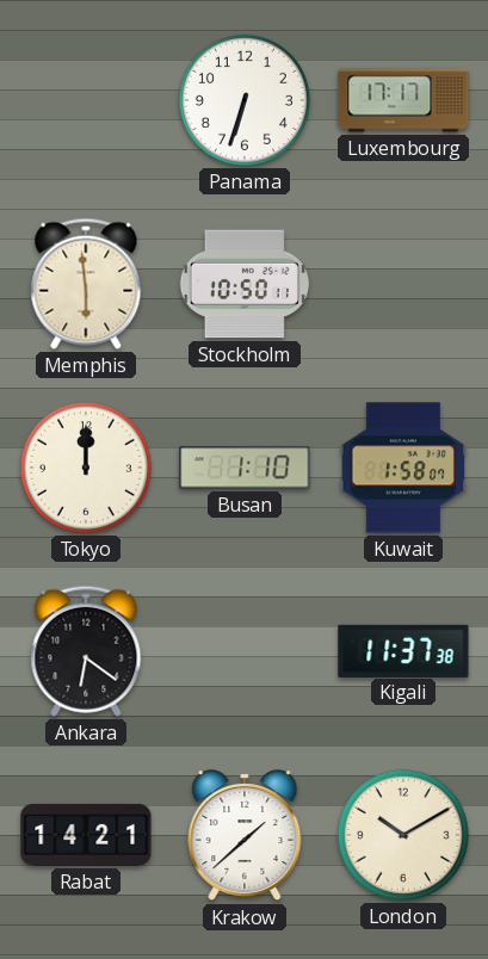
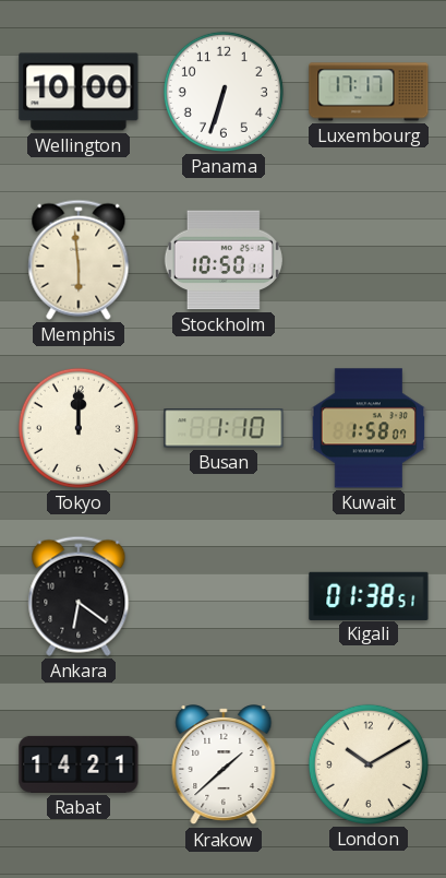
Wellington: none -> 10:00 (79, 92)
Kigali: 11:37 -> 01:38 (369, 595)
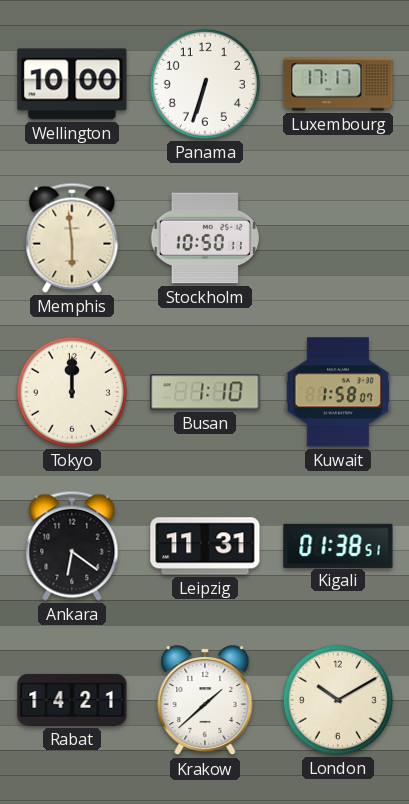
Leipzig: none -> 11:31 (205, 546)
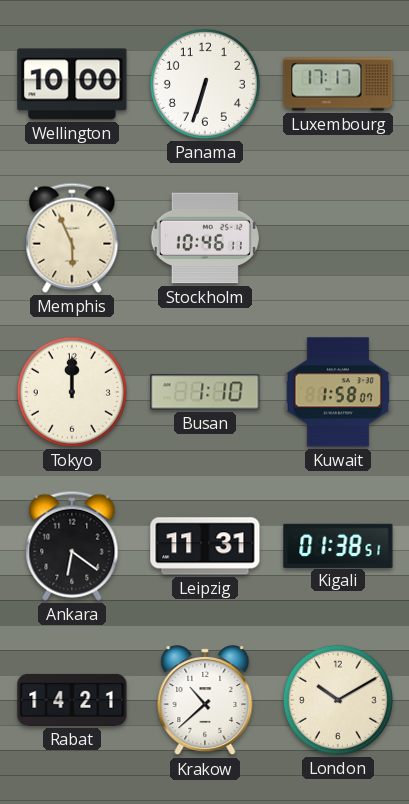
Memphis: 5:59 -> 5:56 (72, 238)
Stockholm: 10:50 -> 10:46 (205, 238)
Krakow: 1:38 -> 10:38 (205, 701)
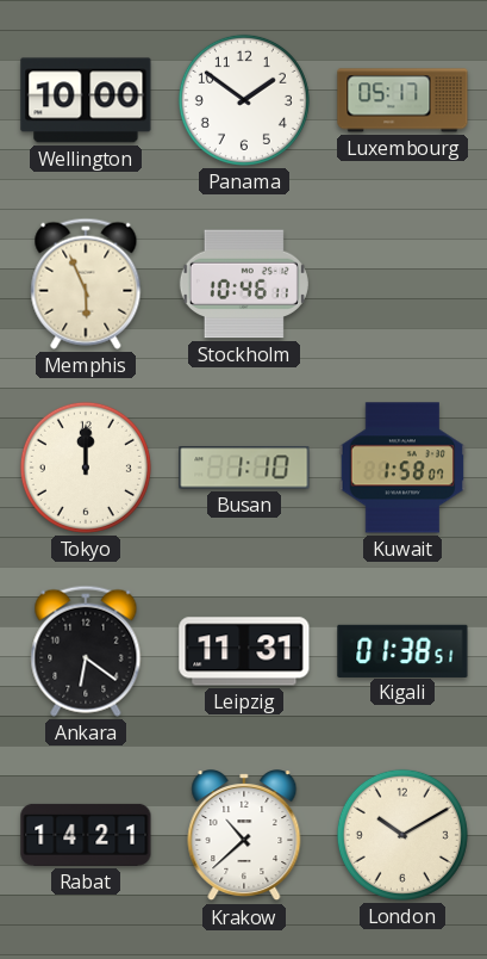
Panama: 6:33 -> 1:51 (244, 100)
Luxembourg: 17:17 -> 05:17 (402, 100)
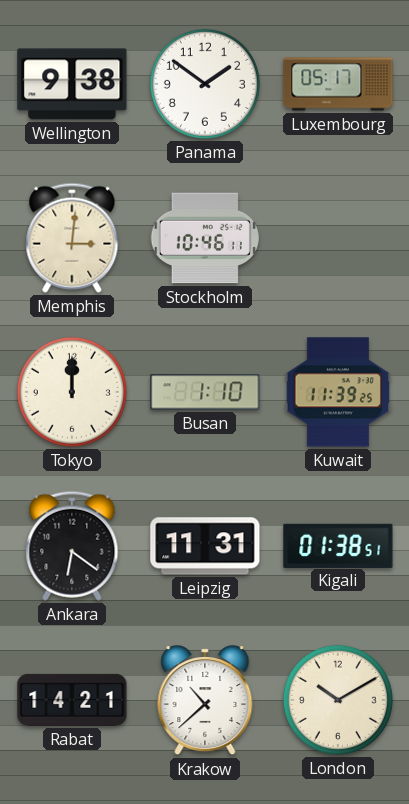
Wellington: 10:00 -> 9:38 (72, 84)
Memphis: 5:56 -> 3:01 (72, 238)
Kuwait: 1:58 -> 11:39 (338, 392)
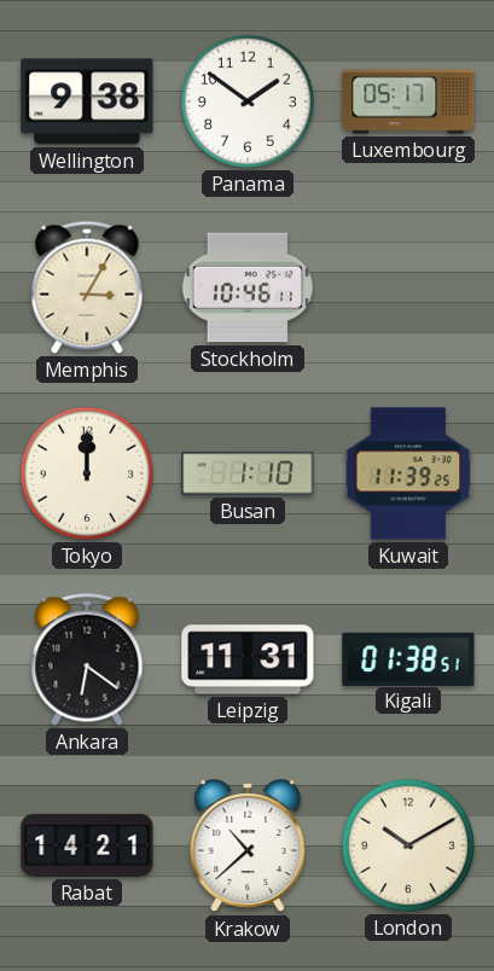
Memphis: 3:01 -> 3:05 (87, 287)
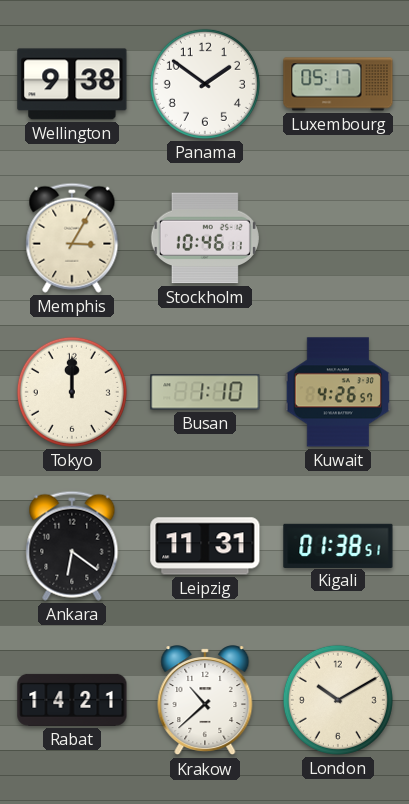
Kuwait: 11:39 -> 4:26 (338, 392)
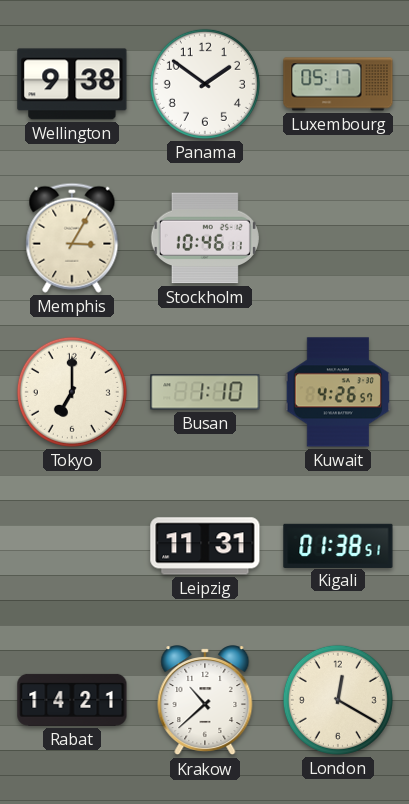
Tokyo: 12:00 -> 7:00 (72, 392)
Ankara: 6:21 -> none (72, 546)
London: 10:10 -> 12:20 (338, 700)
